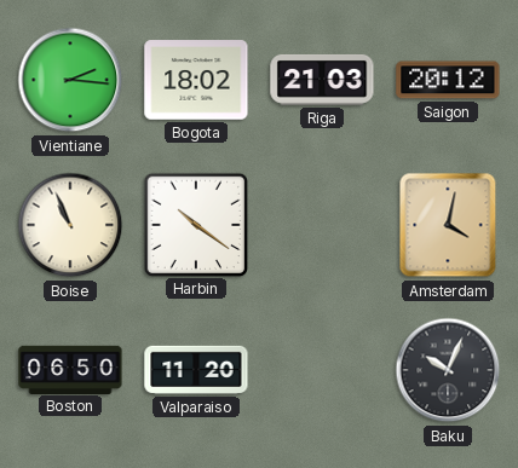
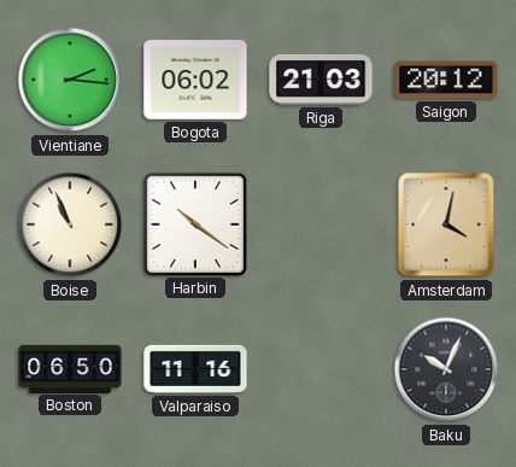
Bogota: 18:02 -> 06:02 (195, 80)
Valparaiso: 11:20 -> 11:16 (195, 369)
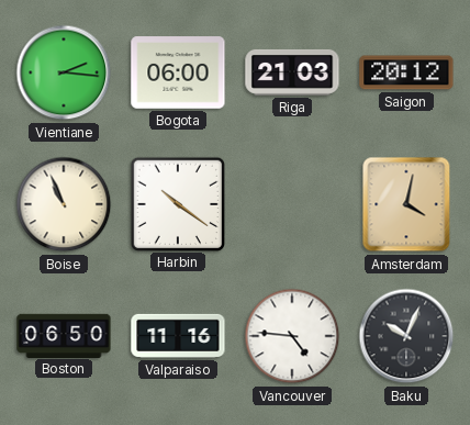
Bogota: 06:02 -> 06:00 (178, 72)
Vancouver: none -> 4:46 (292, 336)
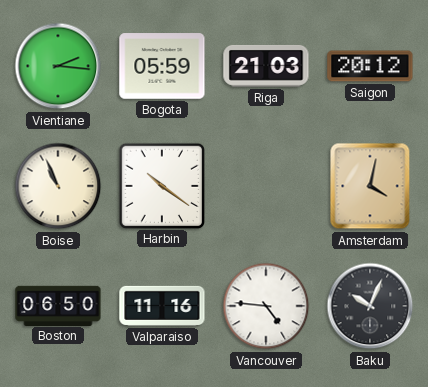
Bogota: 06:00 -> 05:59 (162, 66)
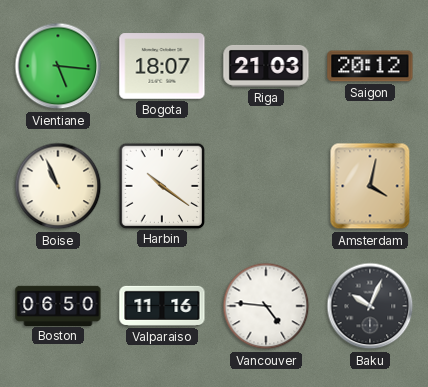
Vientiane: 2:16 -> 5:16 (58, 66)
Bogota: 05:59 -> 18:07 (162, 66)
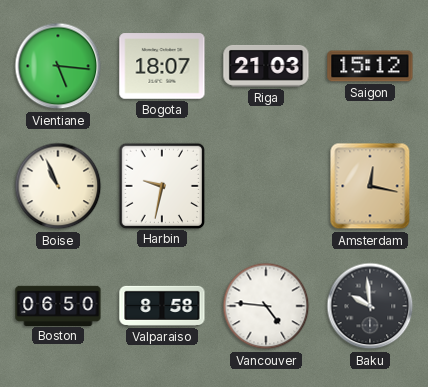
Saigon: 20:12 -> 15:12 (370, 66)
Harbin: 10:21 -> 9:32 (161, 185)
Amsterdam: 4:02 -> 12:17 (370, 186)
Valparaiso: 11:16 -> 8:58 (162, 306)
Baku: 10:04 -> 9:59 (370, 306)
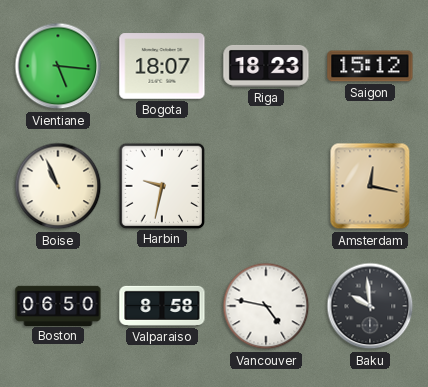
Riga: 21:03 -> 18:23 (266, 66)
Vancouver: 4:46 -> 4:47 (266, 306)
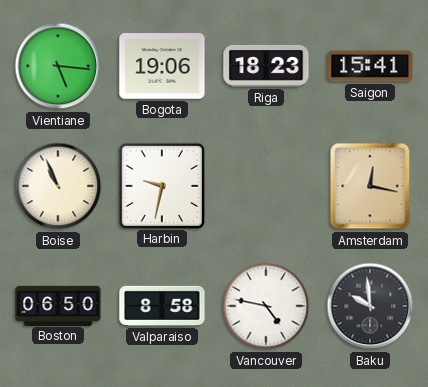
Bogota: 18:07 -> 19:06 (162, 66)
Saigon: 15:12 -> 15:41 (370, 66)
